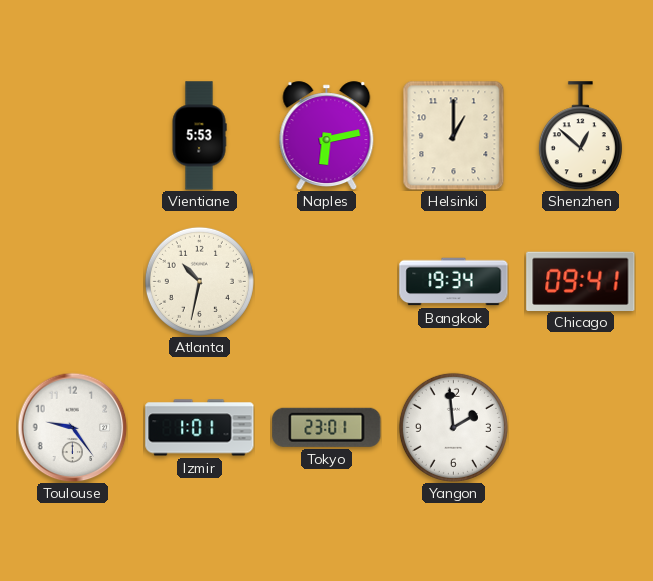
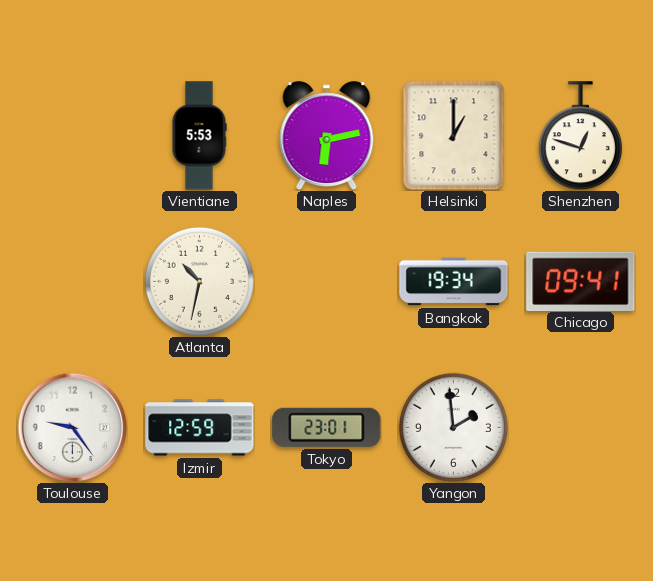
Shenzhen: 12:52 -> 12:48 (580, 136)
Izmir: 1:01 -> 12:59 (200, 428)
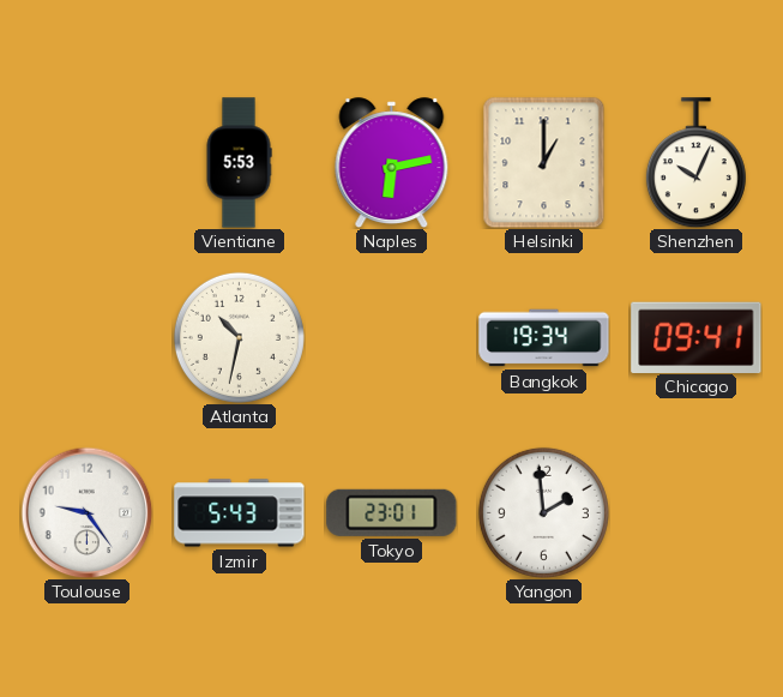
Shenzhen: 12:48 -> 10:04 (695, 163)
Izmir: 12:59 -> 5:43 (240, 513)
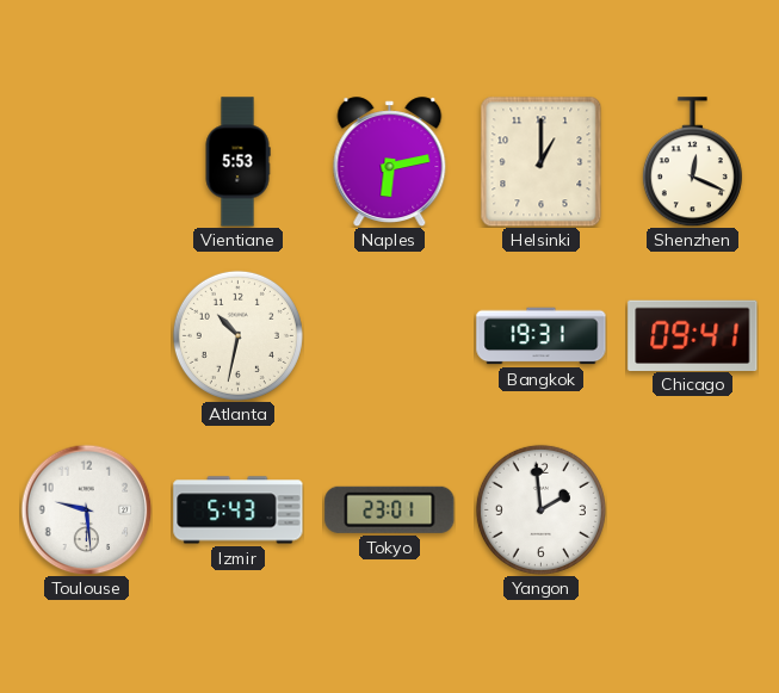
Shenzhen: 10:04 -> 12:19 (692, 162)
Bangkok: 19:34 -> 19:31 (542, 336)
Toulouse: 9:24 -> 9:29 (86, 509)
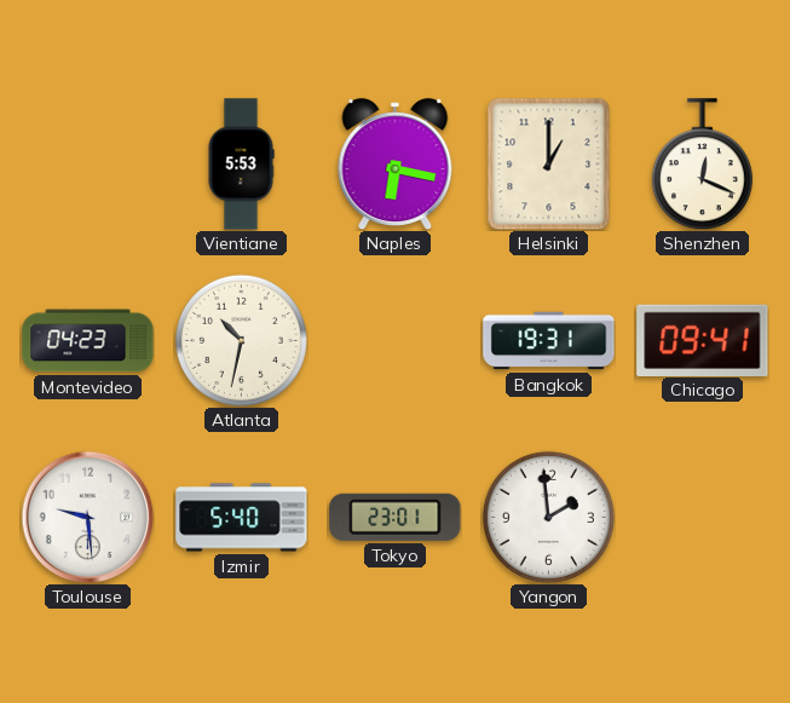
Naples: 6:13 -> 6:17 (396, 163)
Montevideo: none -> 04:23 (88, 341)
Izmir: 5:43 -> 5:40 (242, 518)
